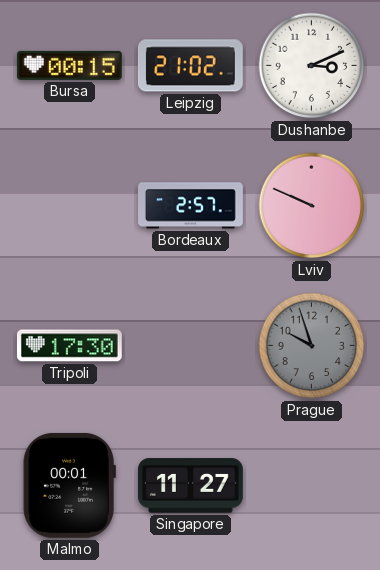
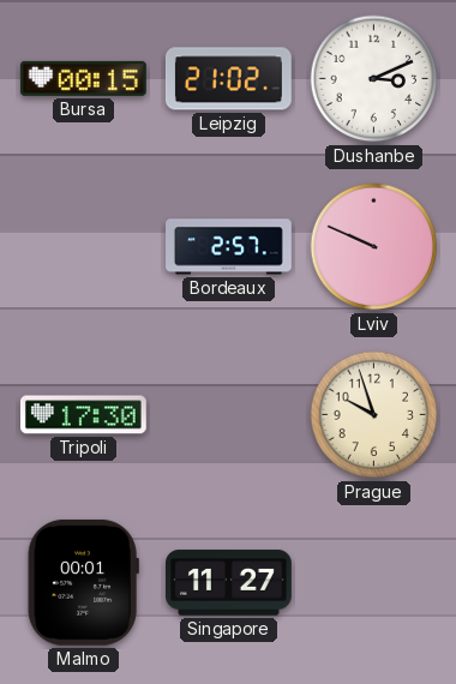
Prague dial: grey -> cream (374, 415)
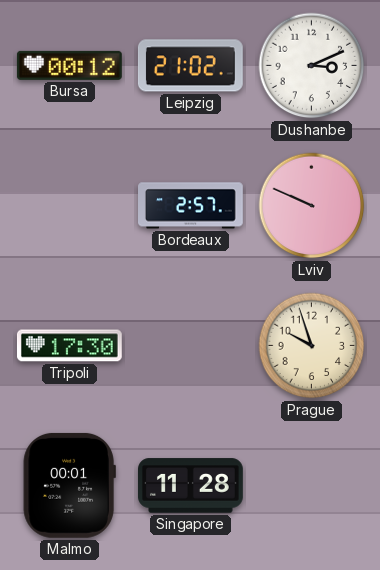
Bursa: 00:15 -> 00:12 (69, 65)
Singapore: 11:27 -> 11:28 (191, 486)
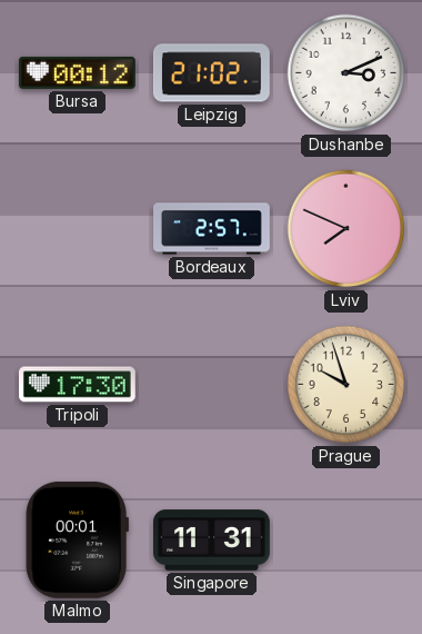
Lviv: 9:49 -> 7:49 (346, 229)
Singapore: 11:28 -> 11:31 (212, 541)
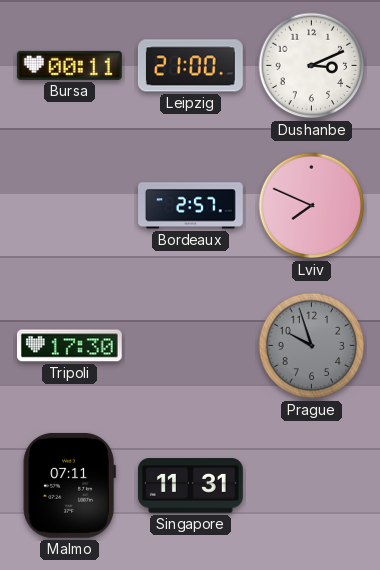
Bursa: 00:12 -> 00:11 (69, 65)
Leipzig: 21:02 -> 21:00 (190, 66)
Prague dial: cream -> grey (312, 346)
Malmo: 00:01 -> 07:11 (69, 485)
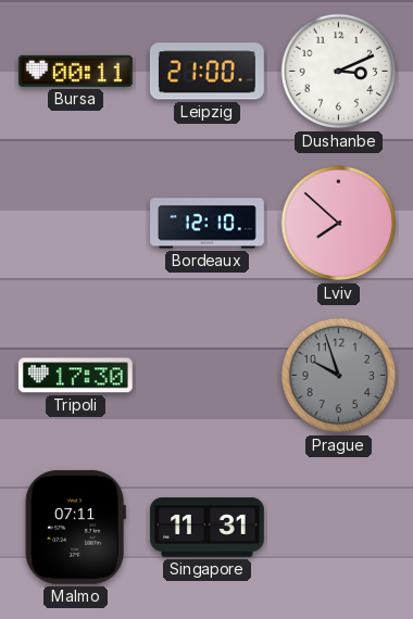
Bordeaux: 2:57 -> 12:10 (208, 224)
Lviv: 7:49 -> 7:52 (339, 224)
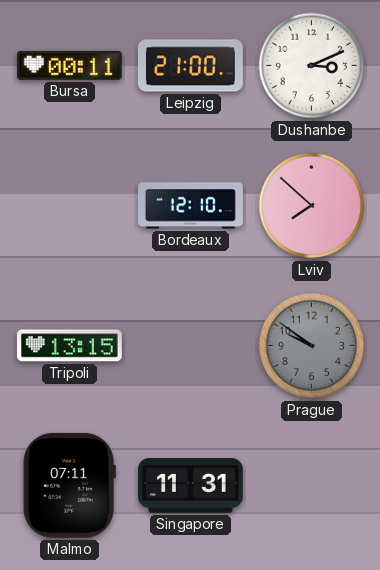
Tripoli: 17:30 -> 13:15 (69, 346)
Prague: 9:57 -> 9:51 (312, 346)
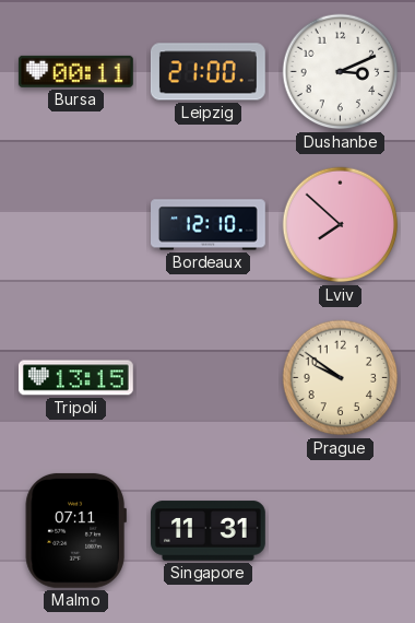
Prague dial: grey -> cream (341, 378)
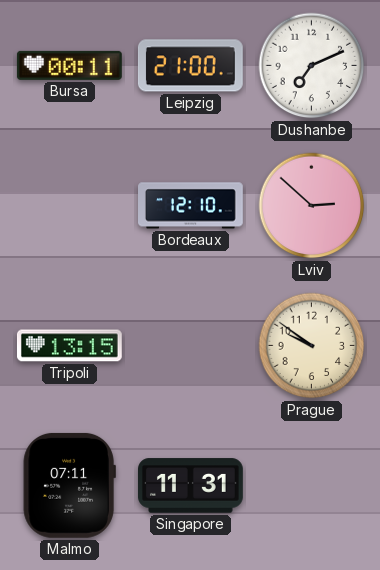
Dushanbe: 3:11 -> 7:11 (312, 66)
Lviv: 7:52 -> 2:52 (312, 206)
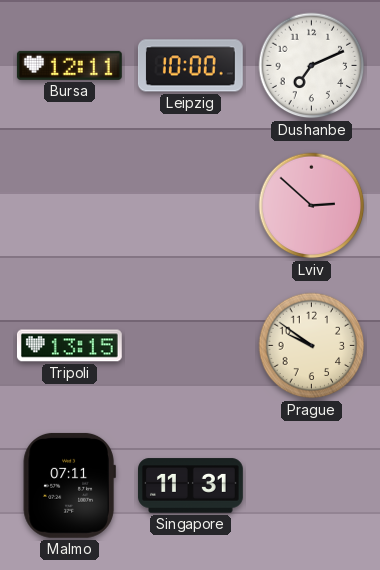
Bursa: 00:11 -> 12:11 (69, 65)
Leipzig: 21:00 -> 10:00 (190, 66)
Bordeaux: 12:10 -> none (191, 206)
